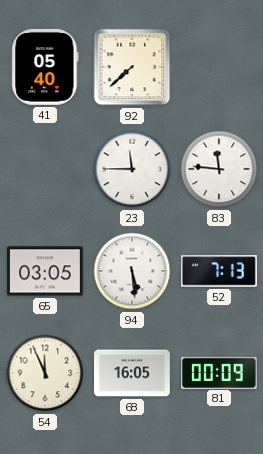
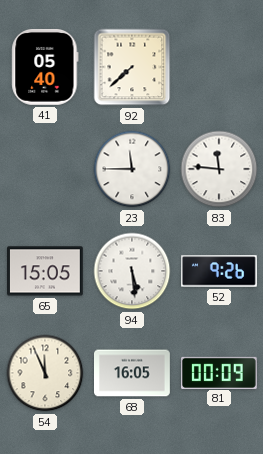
65: 03:05 -> 15:05 (46, 271)
52: 7:13 -> 9:26 (220, 271)
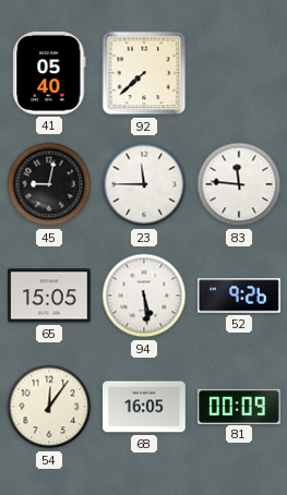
45: none -> 9:02 (49, 184)
54: 11:56 -> 12:06 (49, 407)
